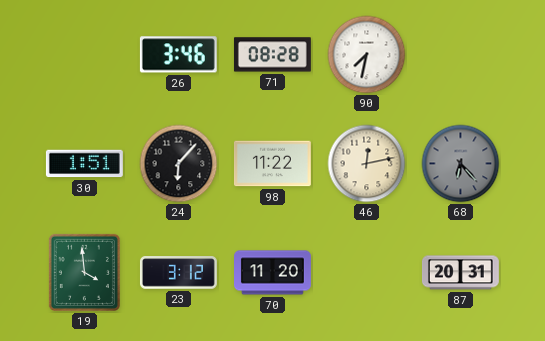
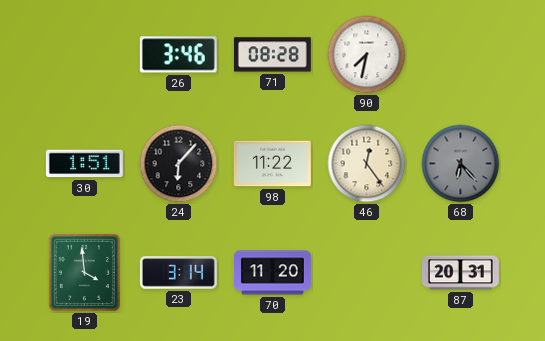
46: 12:13 -> 12:24 (367, 164)
23: 3:12 -> 3:14 (178, 273)
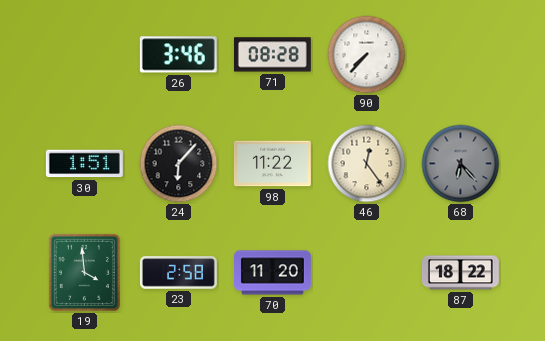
90: 7:32 -> 7:37 (367, 55)
23: 3:14 -> 2:58 (178, 273)
87: 20:31 -> 18:22 (460, 273)
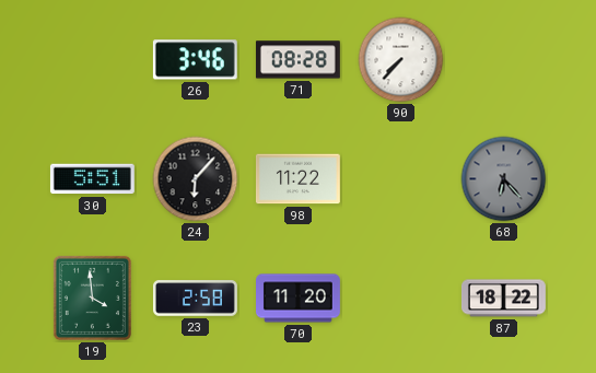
30: 1:51 -> 5:51 (92, 179)
46: 12:24 -> none (367, 164)
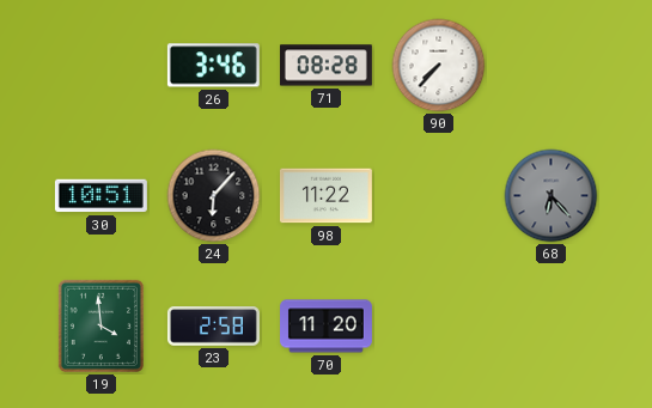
30: 5:51 -> 10:51 (100, 196)
87: 18:22 -> none (503, 299)
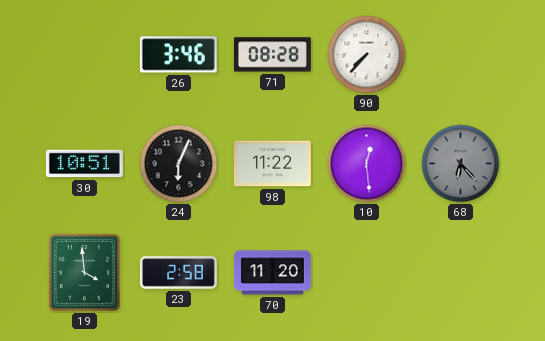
24: 6:07 -> 6:04 (179, 164)
10: none -> 12:29 (367, 164)
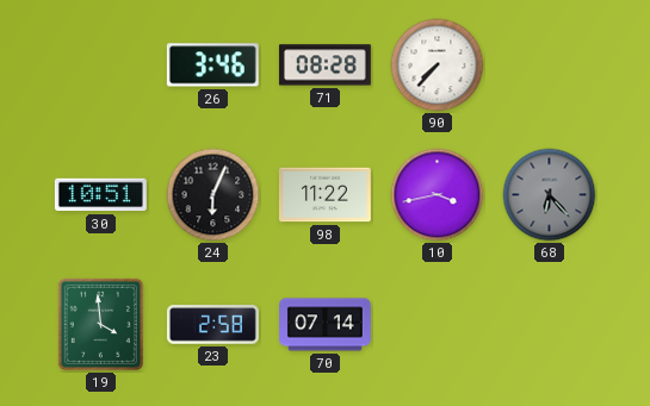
10: 12:29 -> 3:43 (438, 195)
70: 11:20 -> 07:14 (326, 325)
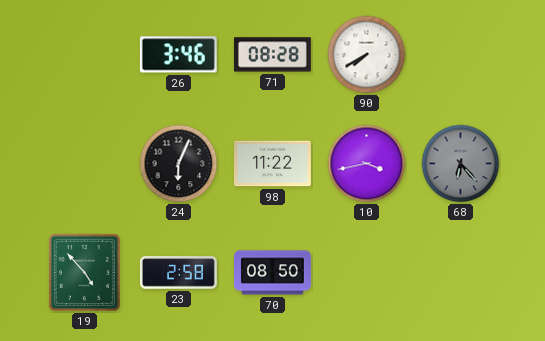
90: 7:37 -> 7:40 (367, 55)
30: 10:51 -> none (100, 195)
19: 3:59 -> 4:53 (84, 272)
70: 07:14 -> 08:50 (273, 273)
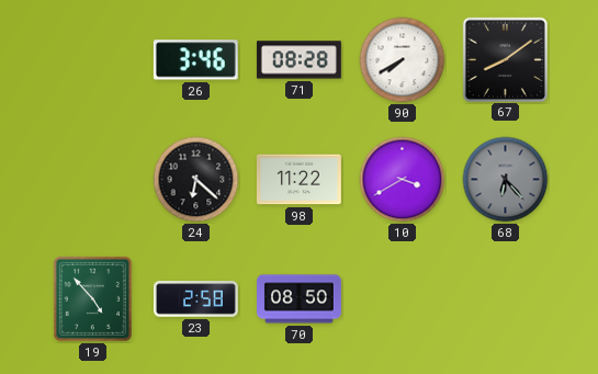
67: none -> 8:09 (505, 59)
24: 6:04 -> 6:22 (196, 180)
10: 3:43 -> 3:40 (403, 180)
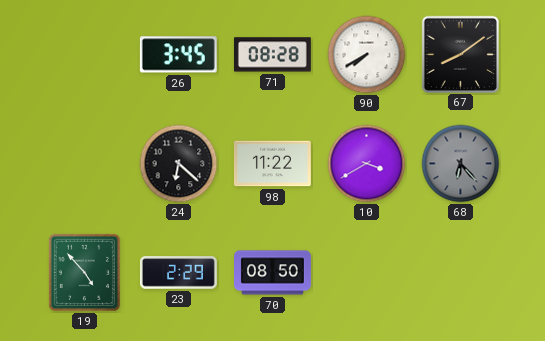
26: 3:46 -> 3:45 (178, 55)
23: 2:58 -> 2:29 (178, 273)
